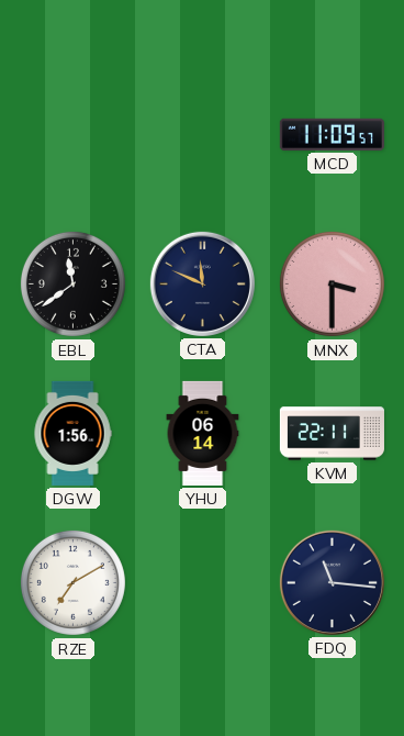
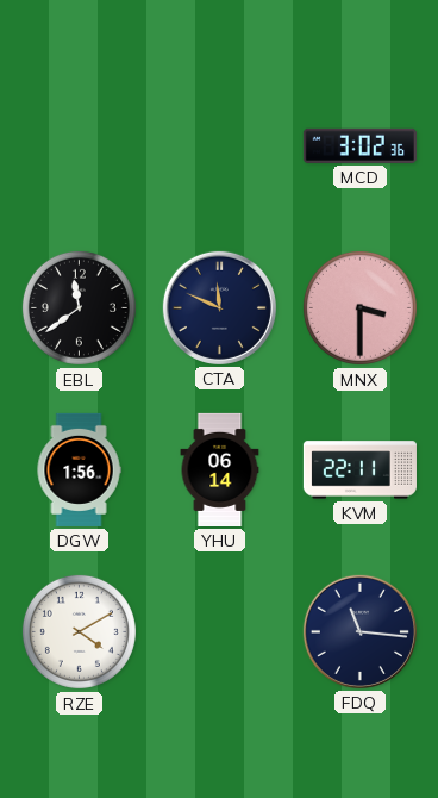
MCD: 11:09 -> 3:02 (359, 145)
RZE: 7:10 -> 4:10 (79, 631)
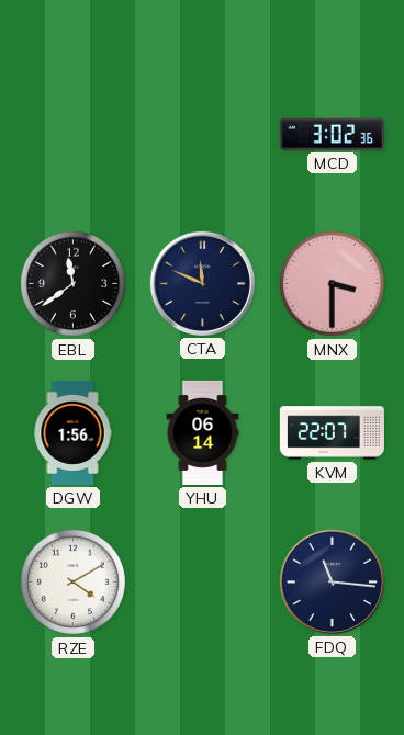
KVM: 22:11 -> 22:07 (332, 433)
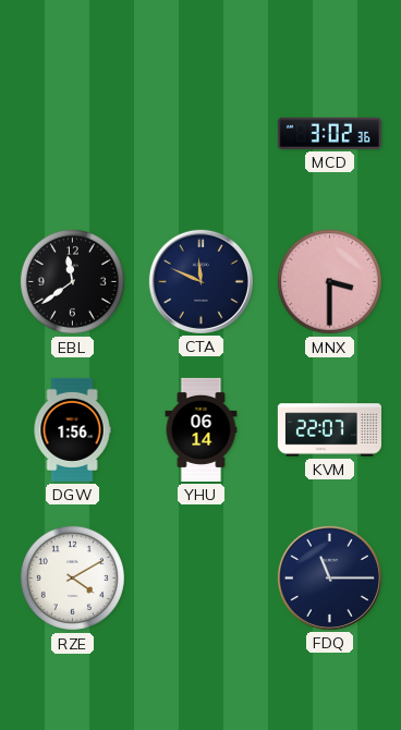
FDQ: 11:16 -> 11:15 (329, 577)
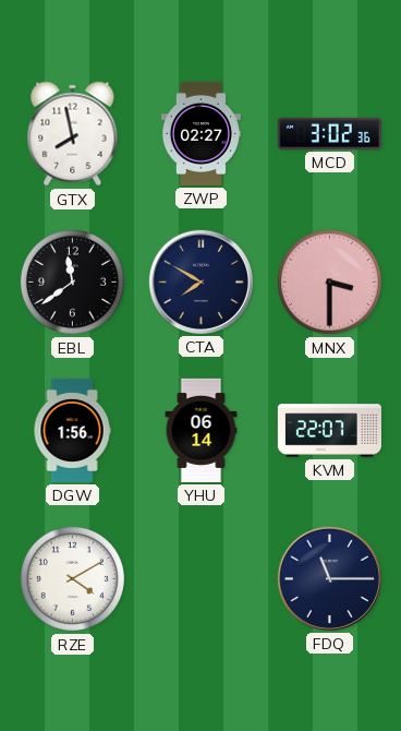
GTX: none -> 7:58 (73, 134)
ZWP: none -> 02:27 (200, 133)
CTA: 11:49 -> 7:50 (200, 281)
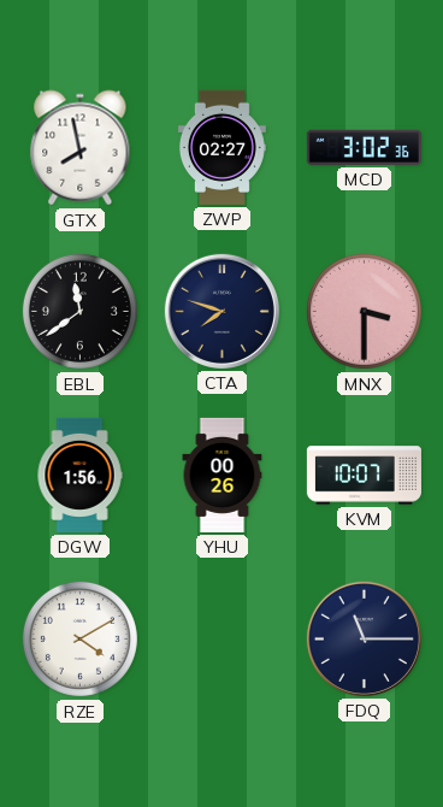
CTA: 7:50 -> 7:48 (221, 311)
YHU: 06:14 -> 00:26 (223, 475)
KVM: 22:07 -> 10:07 (364, 476)
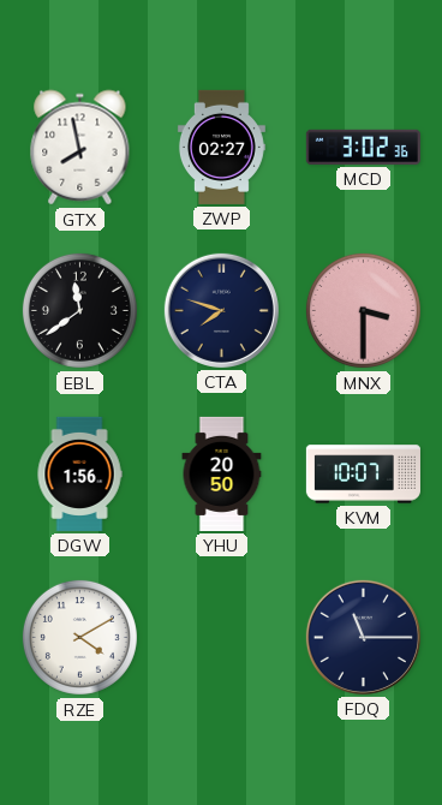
YHU: 00:26 -> 20:50 (222, 473)
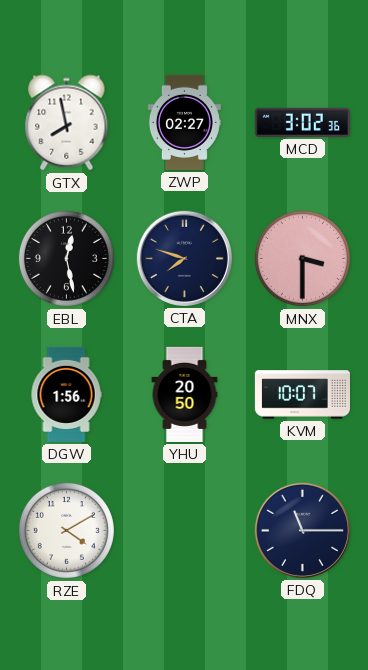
EBL: 11:39 -> 12:28 (66, 258)
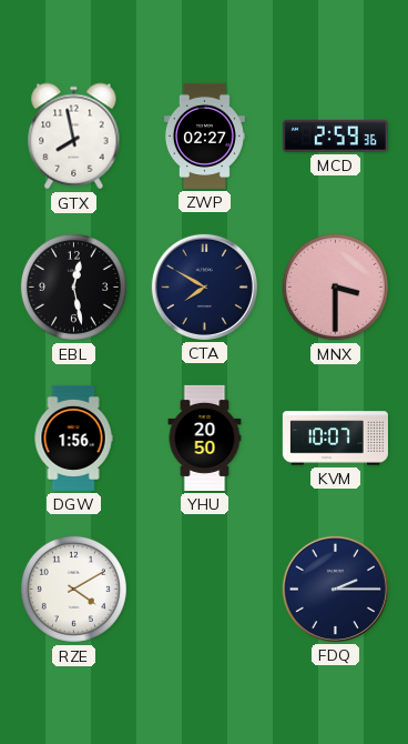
MCD: 3:02 -> 2:59 (335, 135)
CTA: 7:48 -> 7:50 (204, 286)
FDQ: 11:15 -> 2:15 (335, 589)
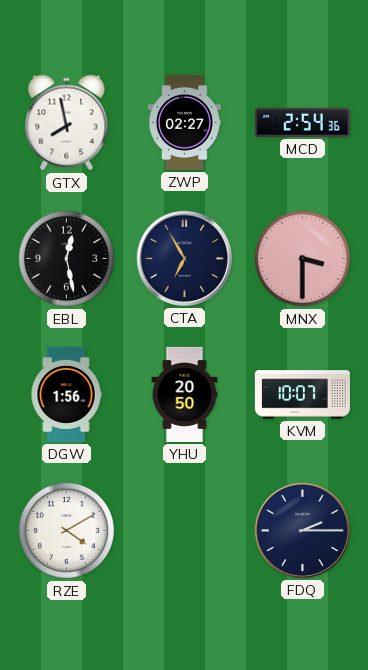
MCD: 2:59 -> 2:54 (302, 122)
CTA: 7:50 -> 6:55 (184, 258)
